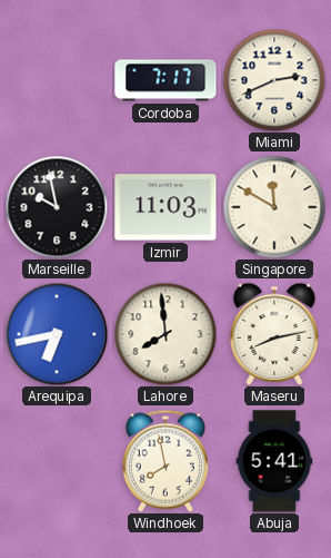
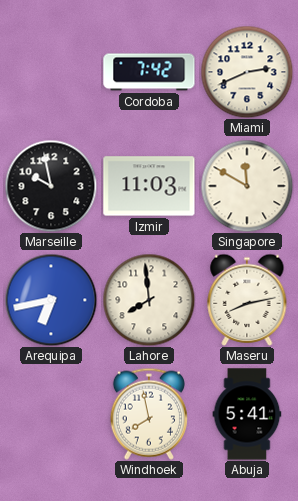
Cordoba: 7:17 -> 7:42 (149, 72)
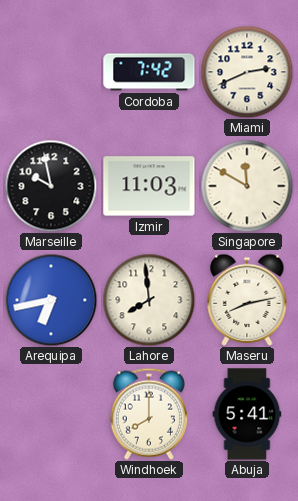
Windhoek: 7:58 -> 8:00 (149, 414)
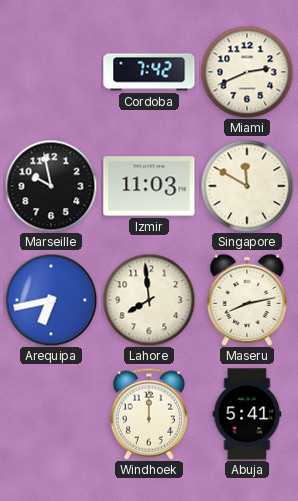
Windhoek: 8:00 -> 12:00 (149, 414)
